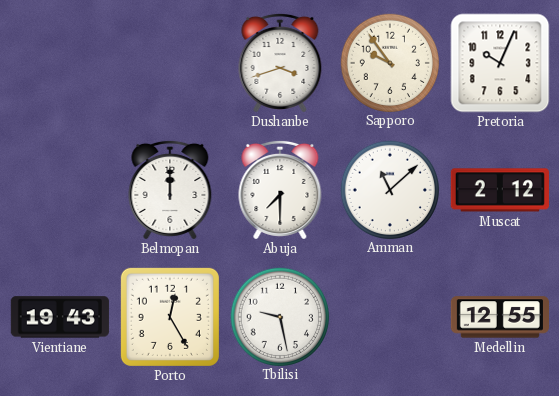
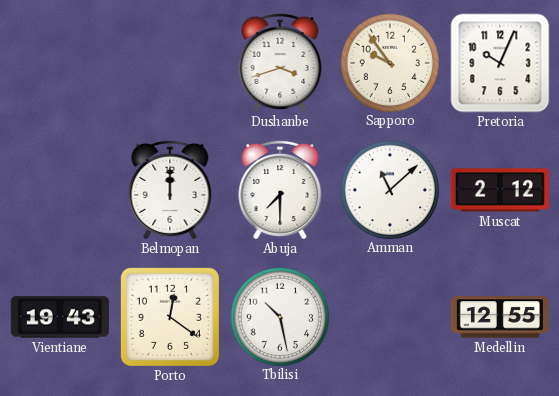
Porto: 12:25 -> 12:21 (170, 317)
Tbilisi: 9:28 -> 10:28 (279, 316)
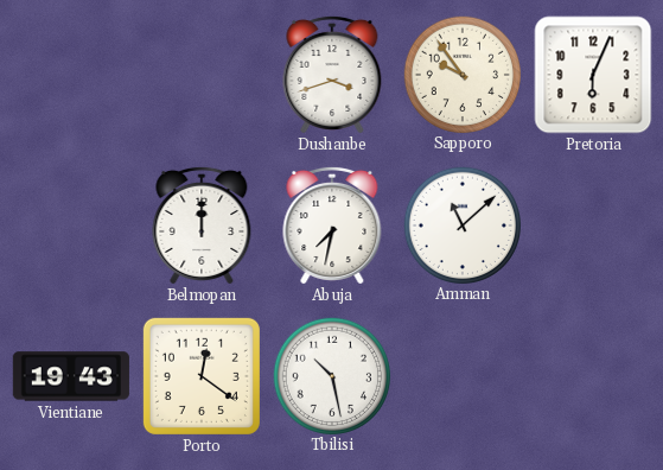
Pretoria: 10:04 -> 6:04 (593, 75)
Abuja: 7:30 -> 7:32 (332, 226)
Muscat: 2:12 -> none (500, 190)
Medellin: 12:55 -> none (500, 317)
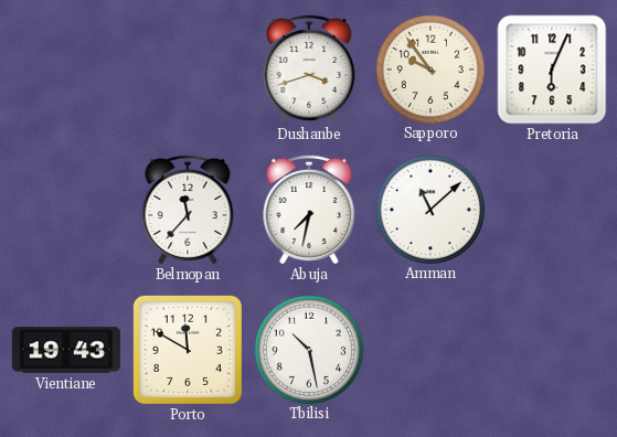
Belmopan: 12:00 -> 11:37 (188, 210)
Porto: 12:21 -> 11:50 (188, 350)
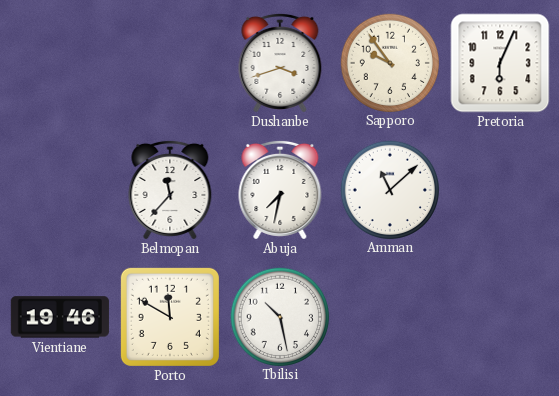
Vientiane: 19:43 -> 19:46 (60, 317)
